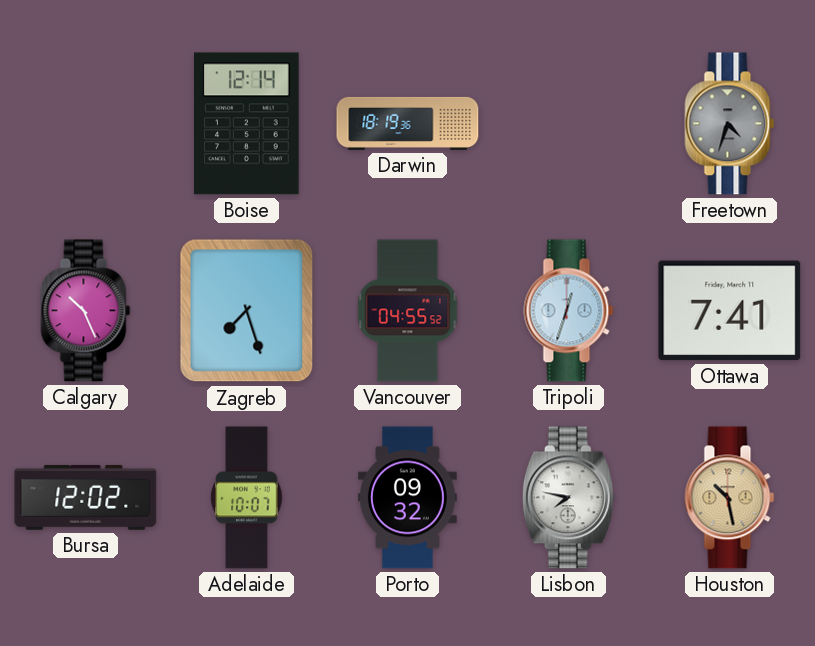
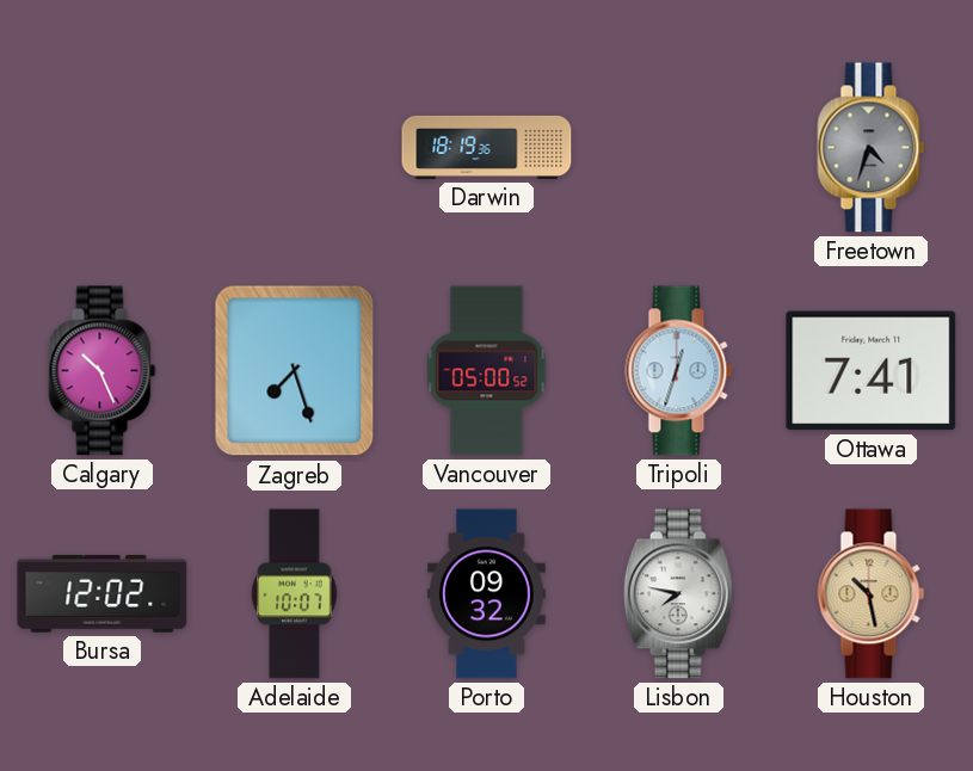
Boise: 12:14 -> none (247, 124)
Vancouver: 04:55 -> 05:00 (487, 371)
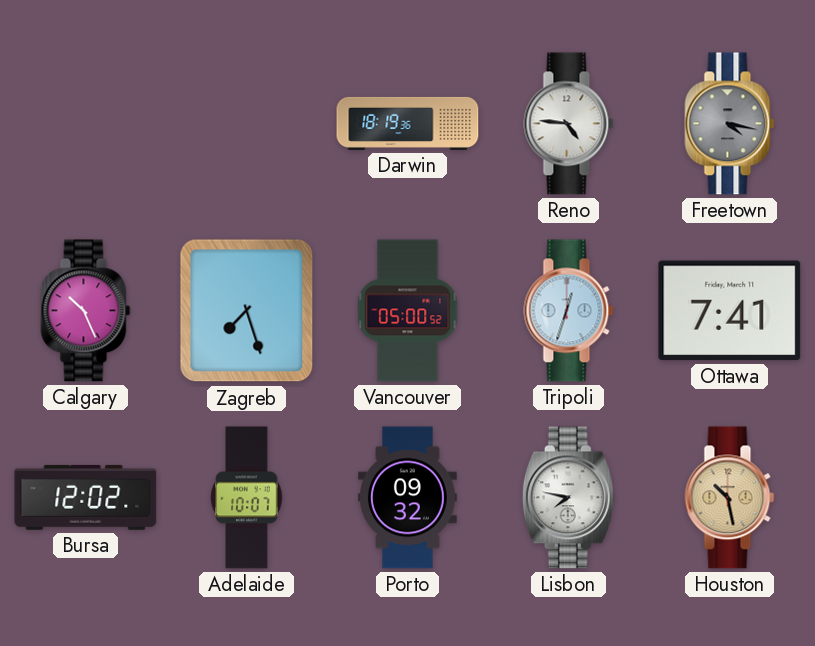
Reno: none -> 4:46 (569, 124)
Freetown: 4:33 -> 4:17 (730, 124)
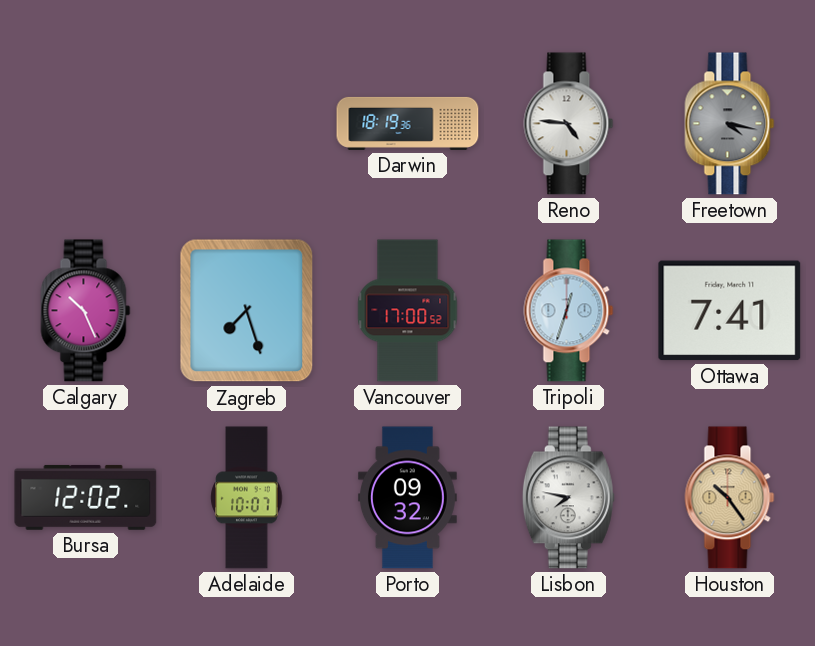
Vancouver: 05:00 -> 17:00 (408, 311)
Houston: 10:28 -> 10:24 (730, 498)
